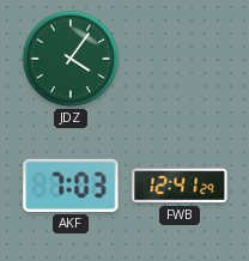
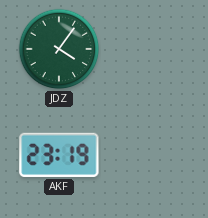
AKF: 7:03 -> 23:19 (59, 155)
FWB: 12:41 -> none (180, 186)
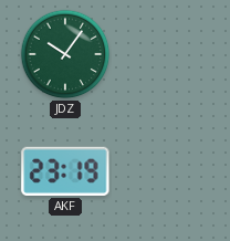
JDZ: 4:06 -> 10:06 (65, 54)
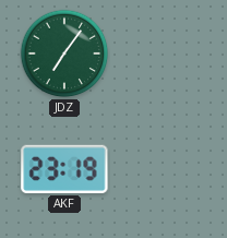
JDZ: 10:06 -> 7:06 (64, 53)
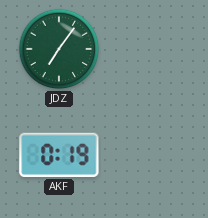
AKF: 23:19 -> 0:19 (59, 155)
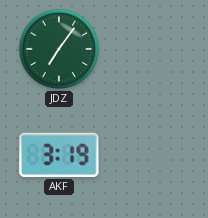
AKF: 0:19 -> 3:19 (59, 155)
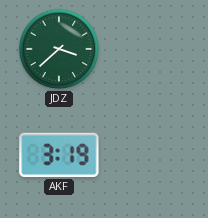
JDZ: 7:06 -> 3:38 (59, 49)
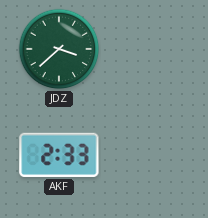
AKF: 3:19 -> 2:33 (59, 155)
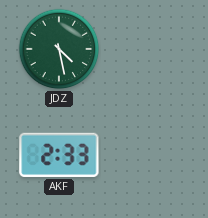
JDZ: 3:38 -> 4:28 (59, 49)
